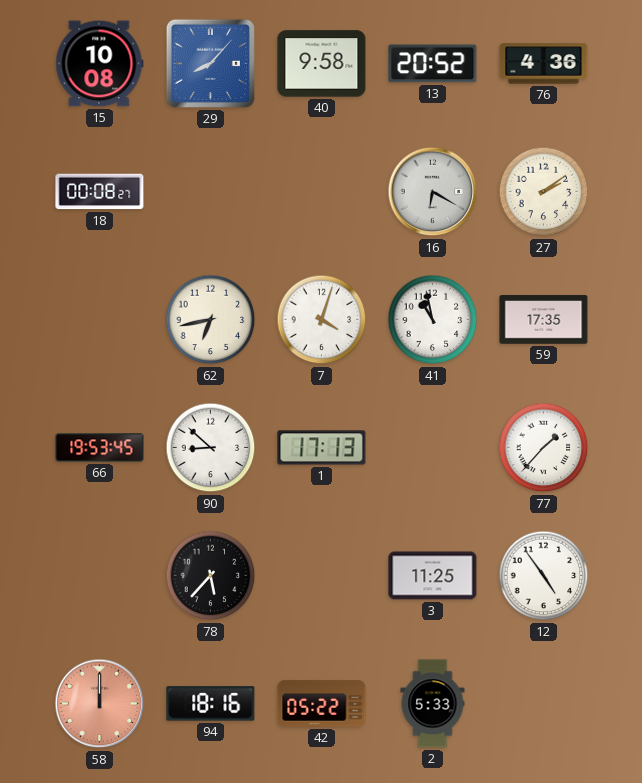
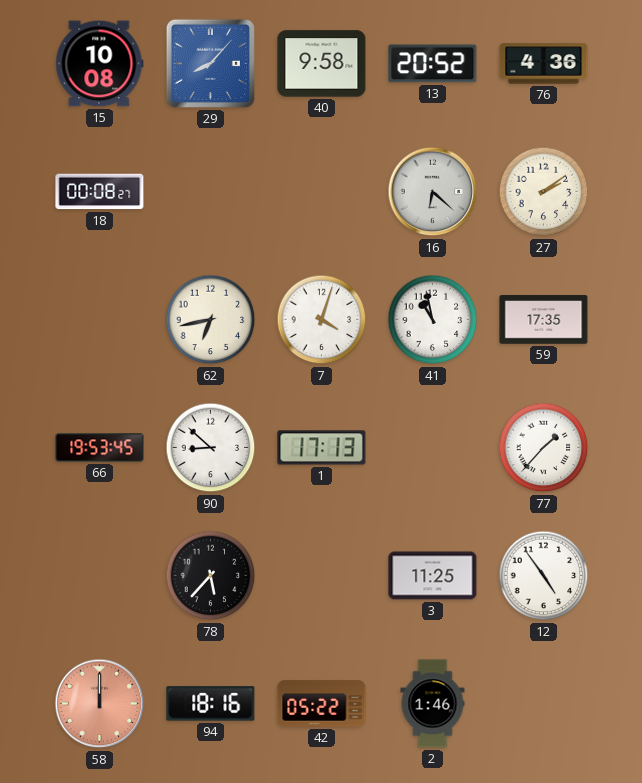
16: 6:20 -> 6:22 (433, 192)
2: 5:33 -> 1:46 (433, 704)
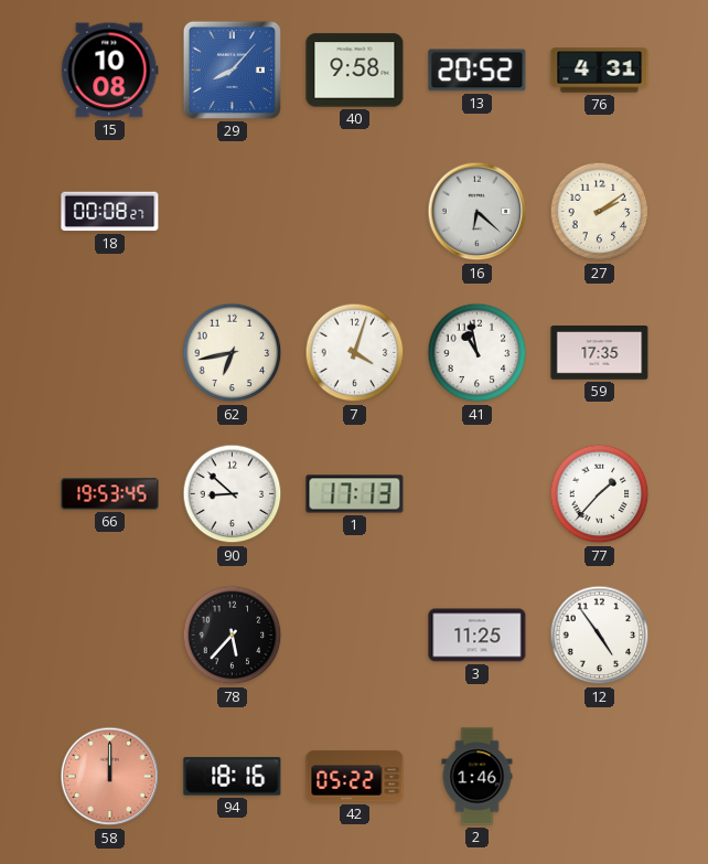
76: 4:36 -> 4:31 (600, 71)
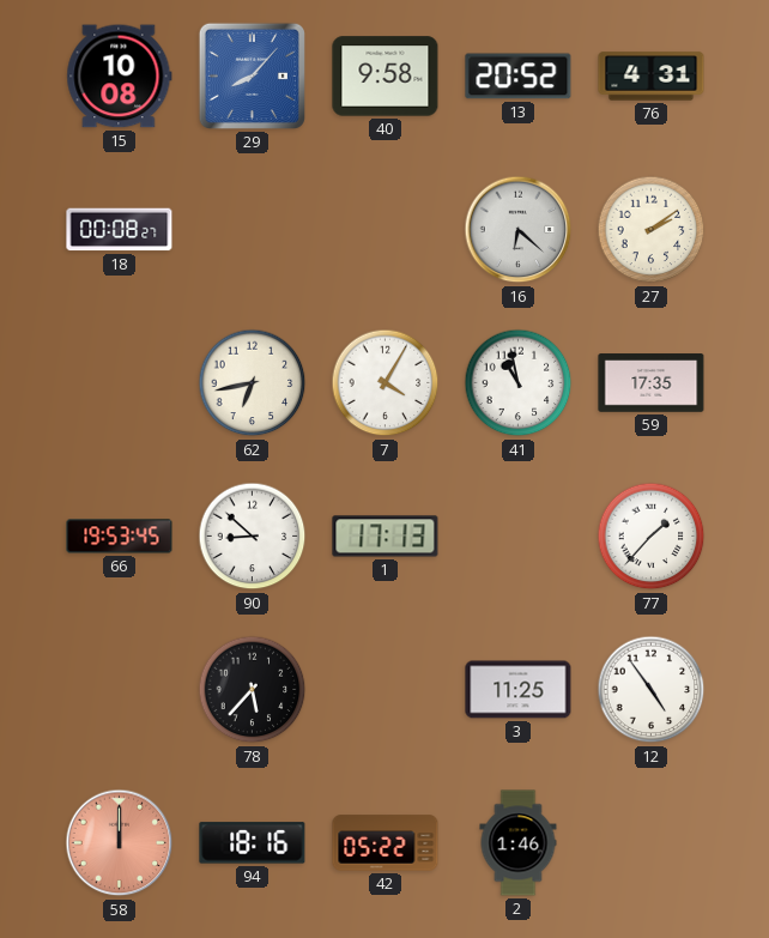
7: 4:03 -> 4:05 (386, 383)
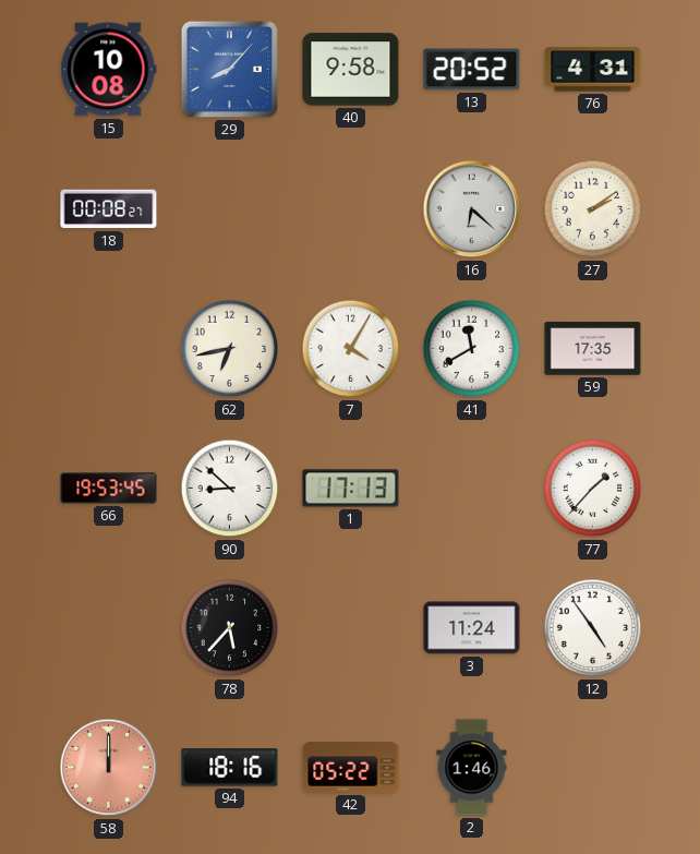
41: 10:58 -> 11:40 (472, 349)
3: 11:25 -> 11:24 (472, 628)
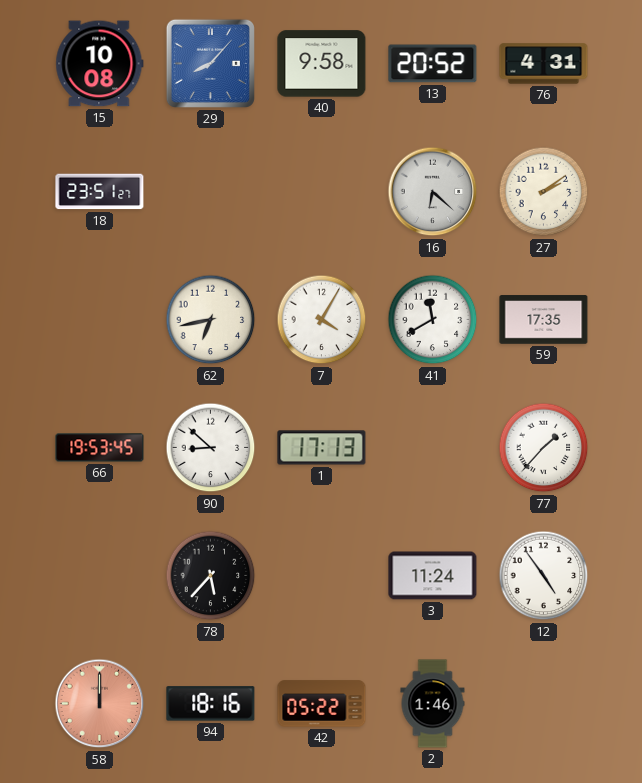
18: 00:08 -> 23:51 (100, 192)
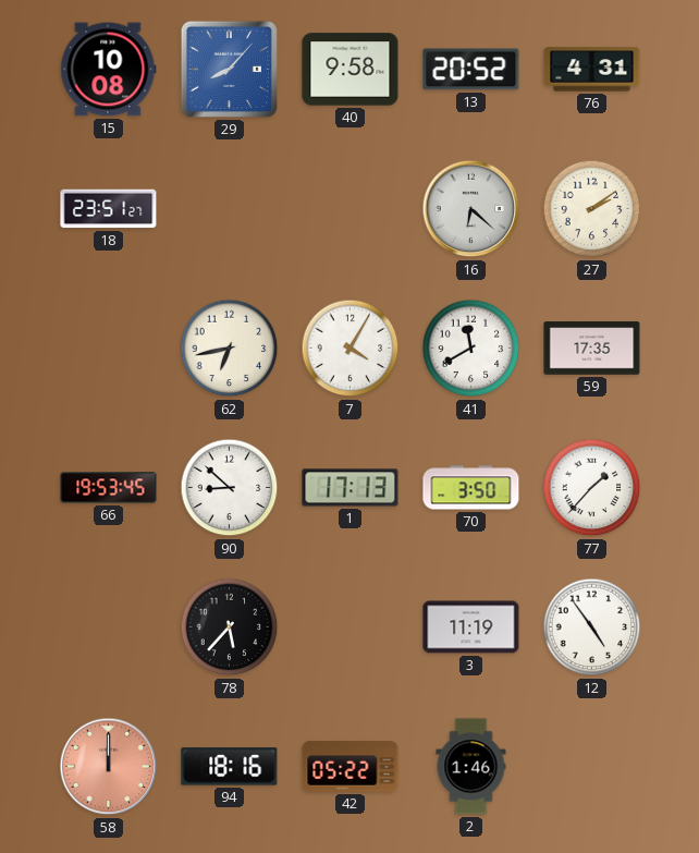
70: none -> 3:50 (471, 488)
3: 11:24 -> 11:19 (471, 627)
